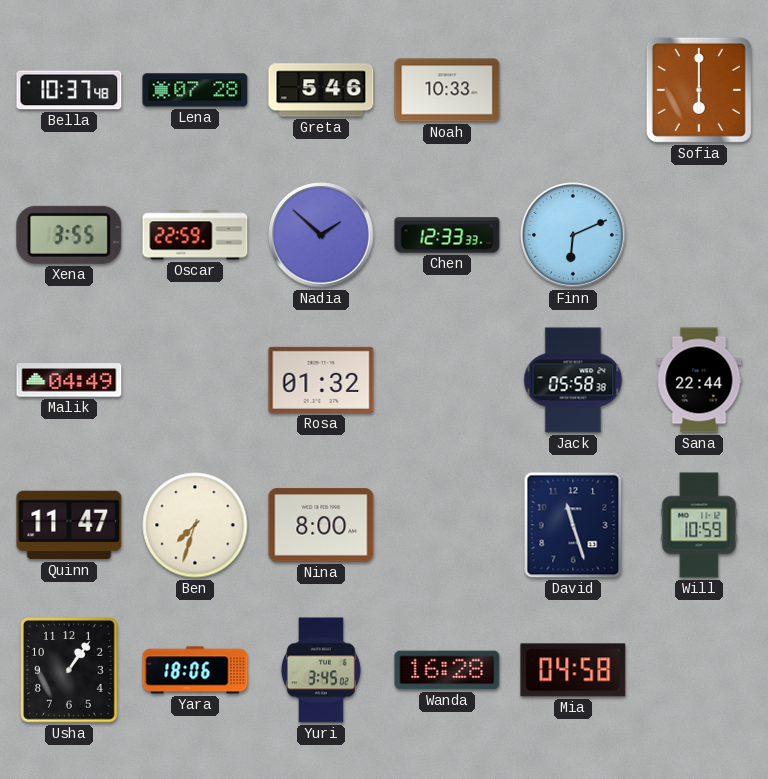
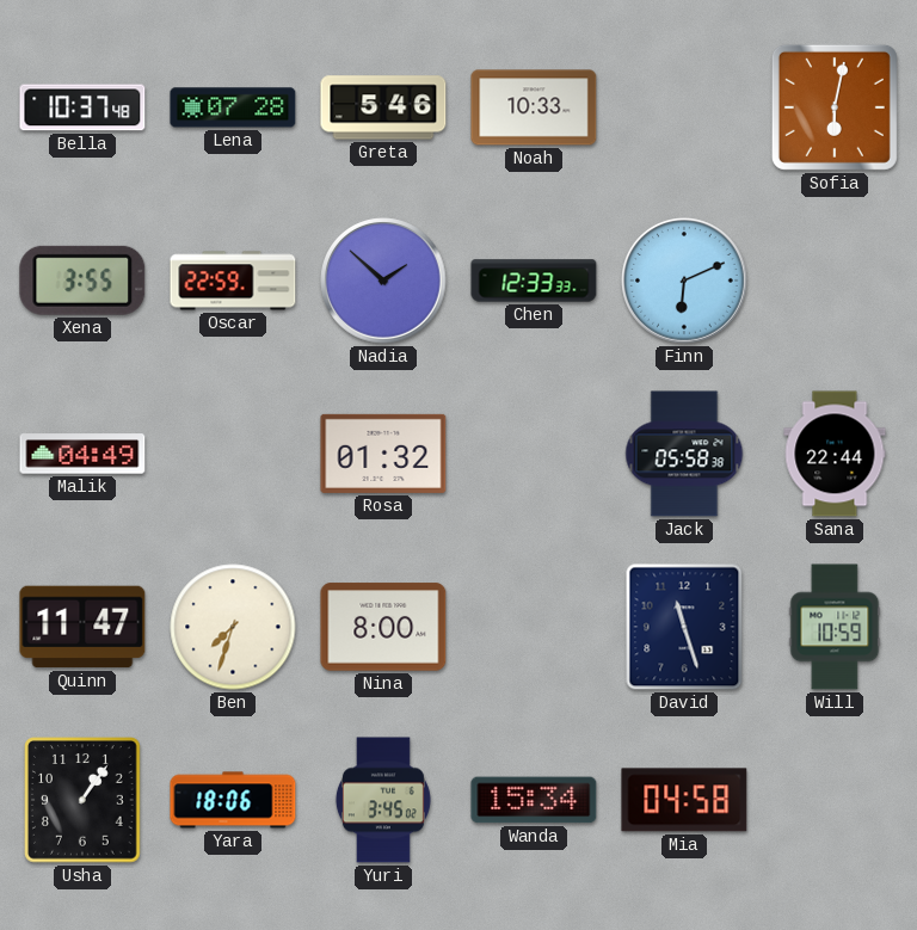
Sofia: 6:00 -> 6:02 (835, 107)
Wanda: 16:28 -> 15:34 (534, 800)
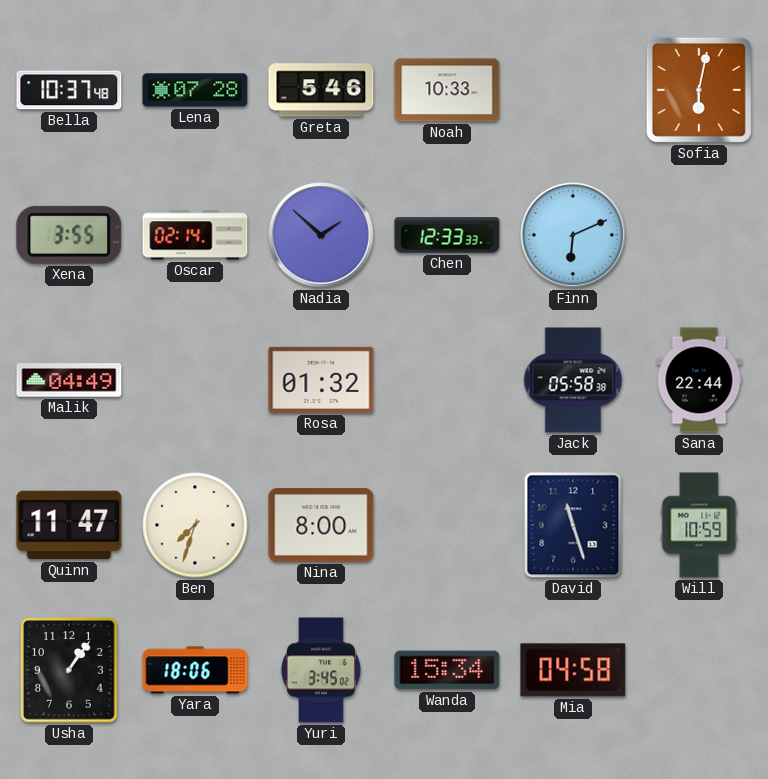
Oscar: 22:59 -> 02:14 (195, 235)
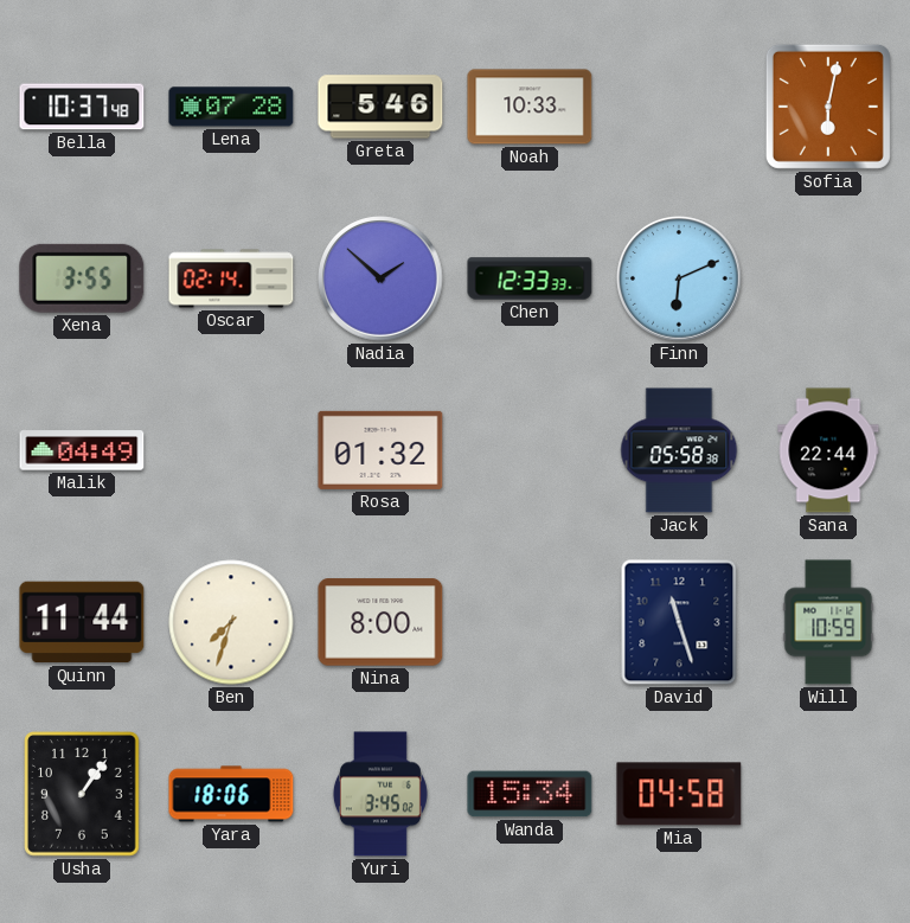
Quinn: 11:47 -> 11:44 (82, 622)
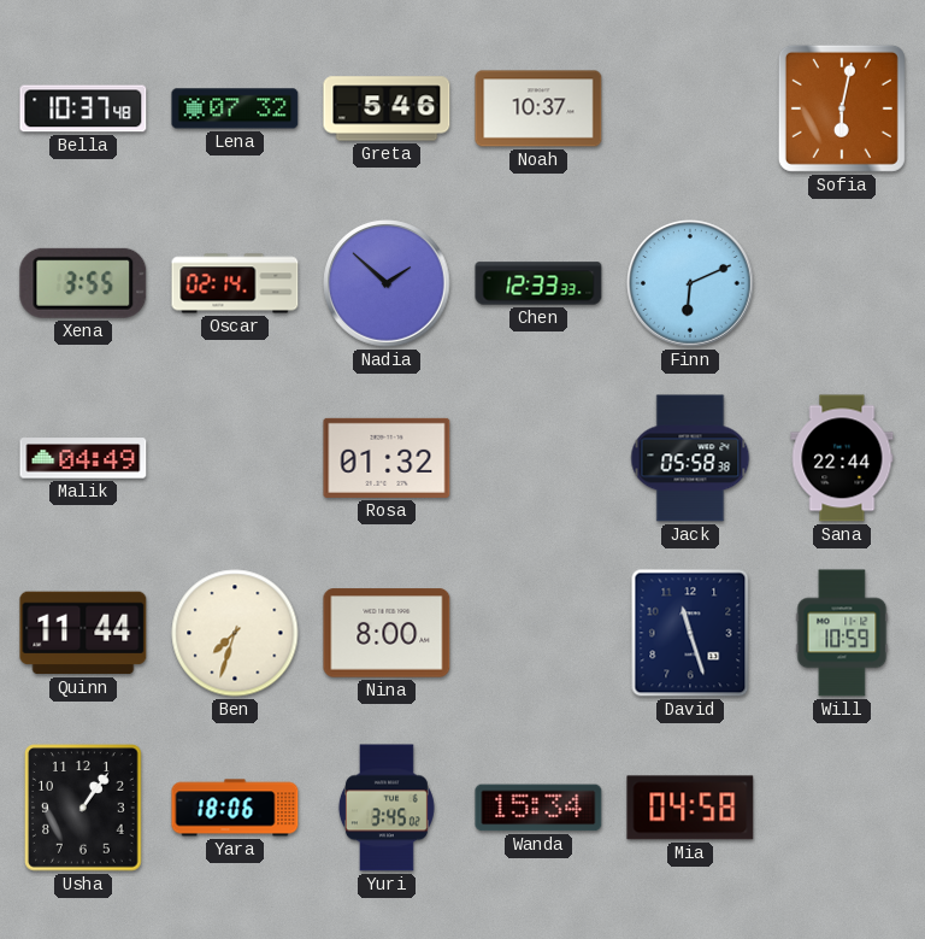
Lena: 07:28 -> 07:32 (235, 108)
Noah: 10:33 -> 10:37 (538, 108)
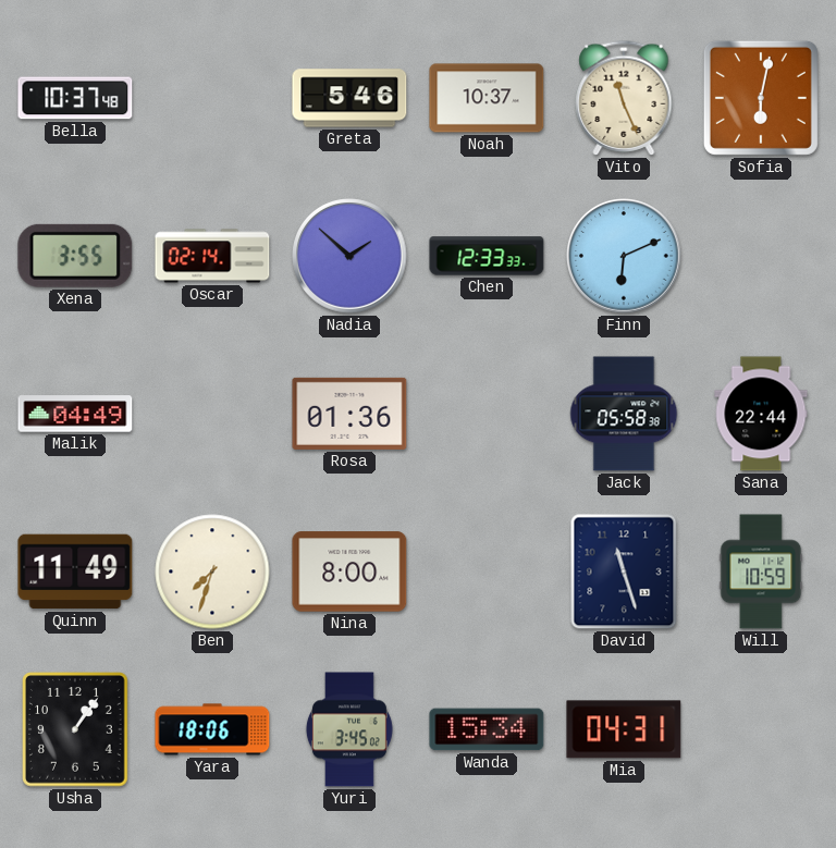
Lena: 07:32 -> none (235, 108)
Vito: none -> 11:26 (624, 98)
Rosa: 01:32 -> 01:36 (349, 414)
Quinn: 11:44 -> 11:49 (75, 572)
Mia: 04:58 -> 04:31 (624, 729)
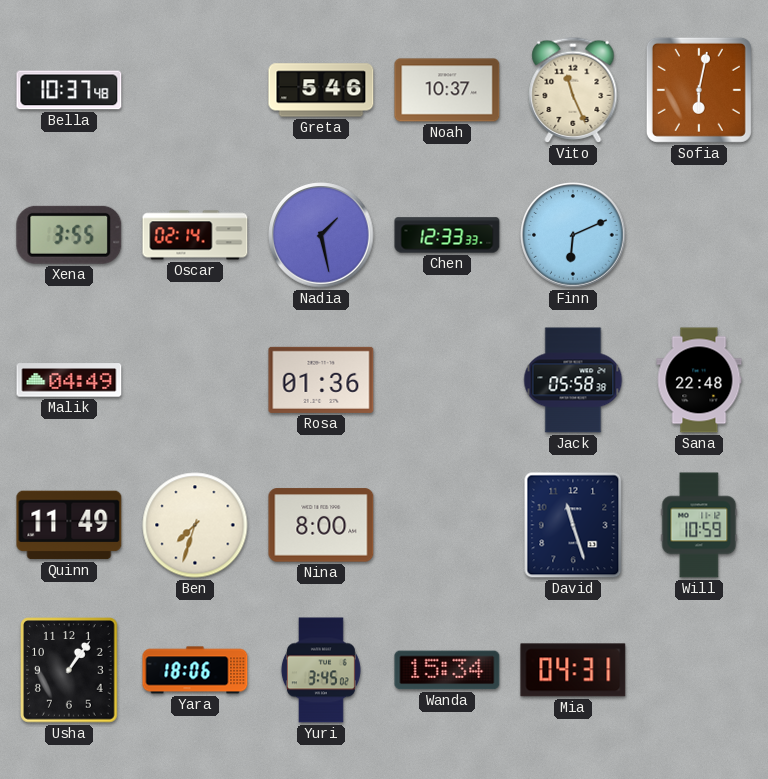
Nadia: 1:52 -> 1:28 (321, 235)
Sana: 22:44 -> 22:48 (699, 380)
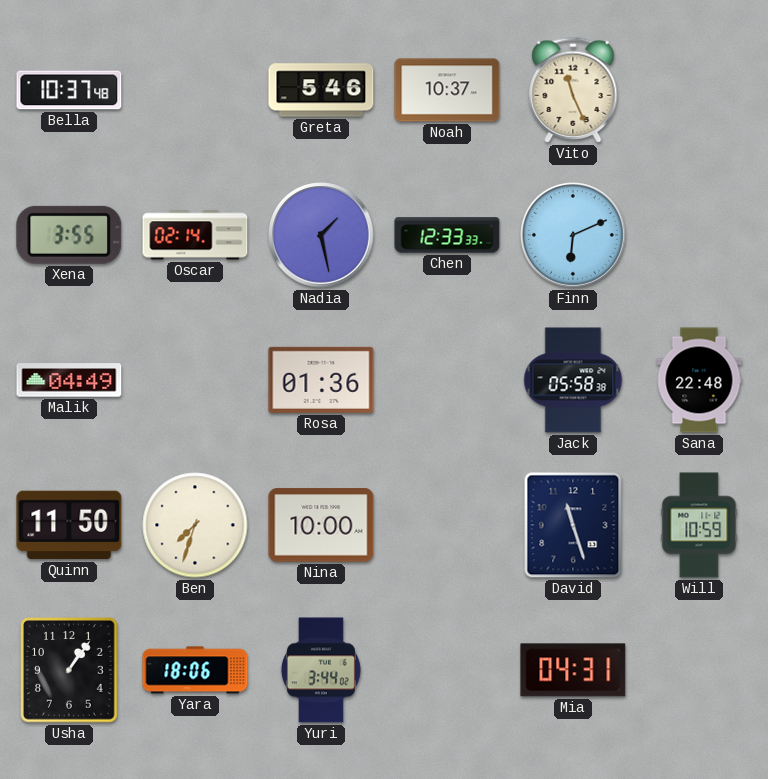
Sofia: 6:02 -> none (699, 90)
Quinn: 11:49 -> 11:50 (69, 525)
Nina: 8:00 -> 10:00 (321, 525)
Yuri: 3:45 -> 3:44 (321, 670)
Wanda: 15:34 -> none (447, 670)
